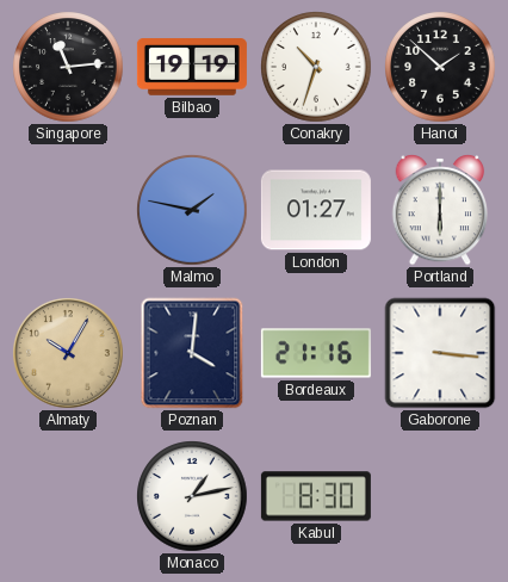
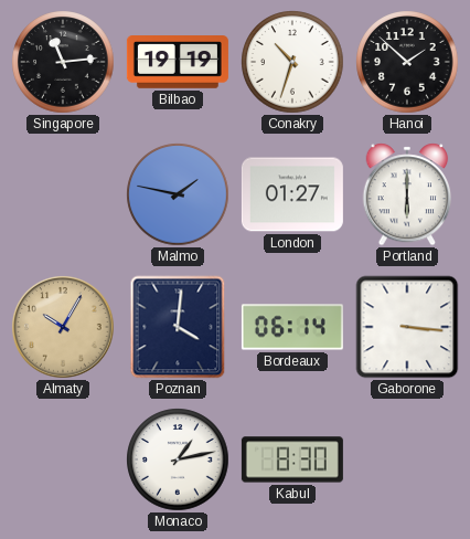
Bordeaux: 21:16 -> 06:14 (292, 327)
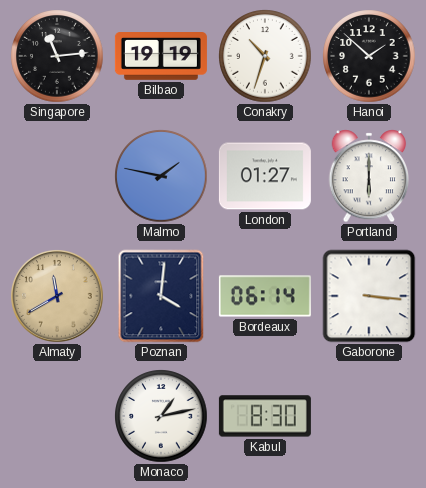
Almaty: 10:05 -> 11:40 (58, 297)
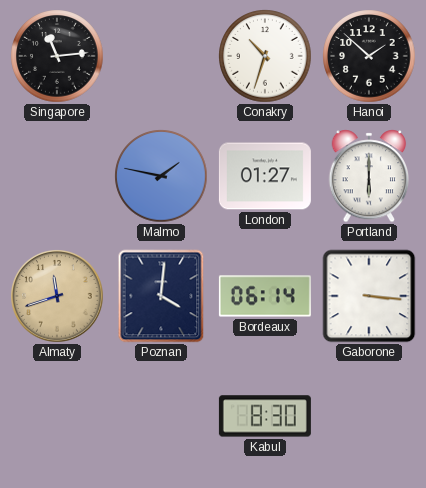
Bilbao: 19:19 -> none (161, 57)
Almaty: 11:40 -> 11:42 (58, 297)
Monaco: 1:13 -> none (161, 416)
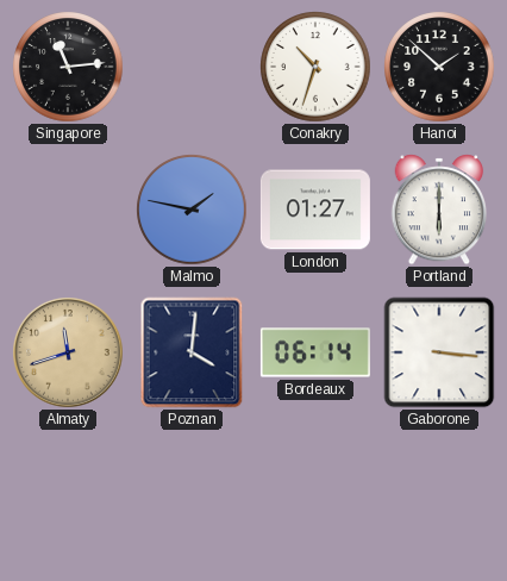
Kabul: 8:30 -> none (265, 416)
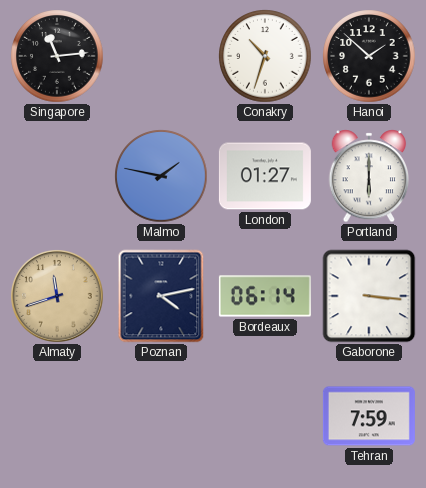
Poznan: 4:01 -> 4:13 (161, 296)
Tehran: none -> 7:59 (369, 416)
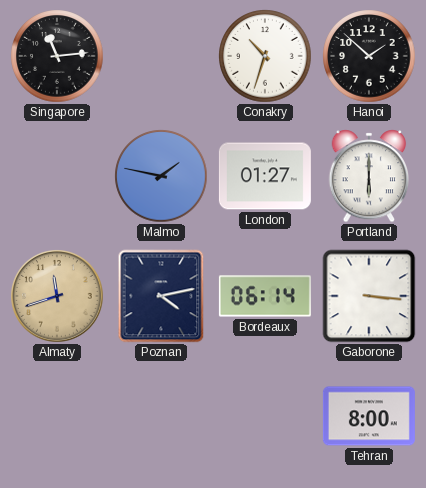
Tehran: 7:59 -> 8:00 (369, 416)
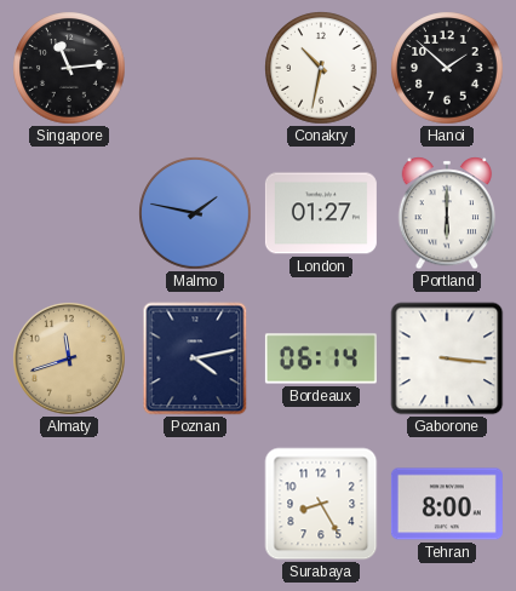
Conakry: 10:33 -> 10:32 (321, 68)
Surabaya: none -> 8:25 (321, 504)
